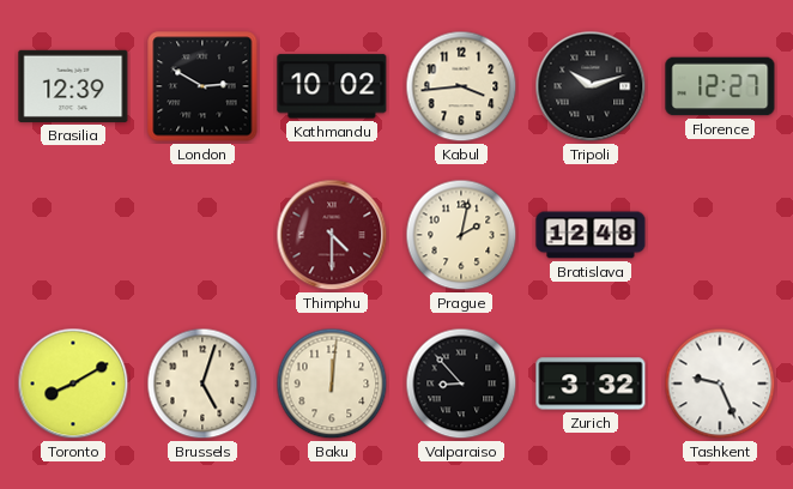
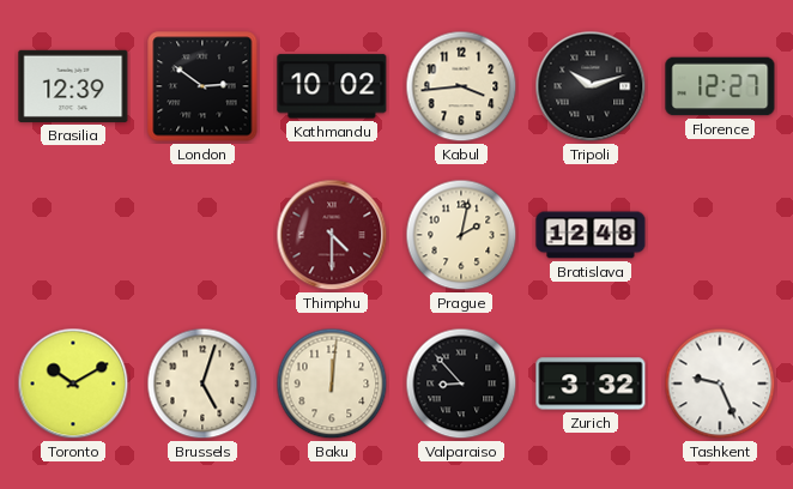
London: 2:50 -> 2:51 (202, 86)
Toronto: 8:10 -> 10:10 (73, 384)
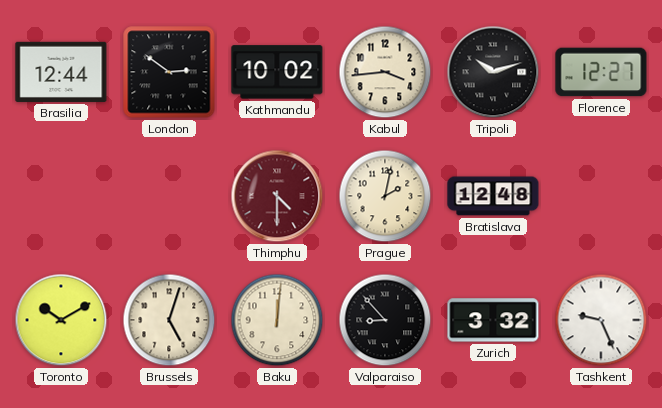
Brasilia: 12:39 -> 12:44 (61, 72)
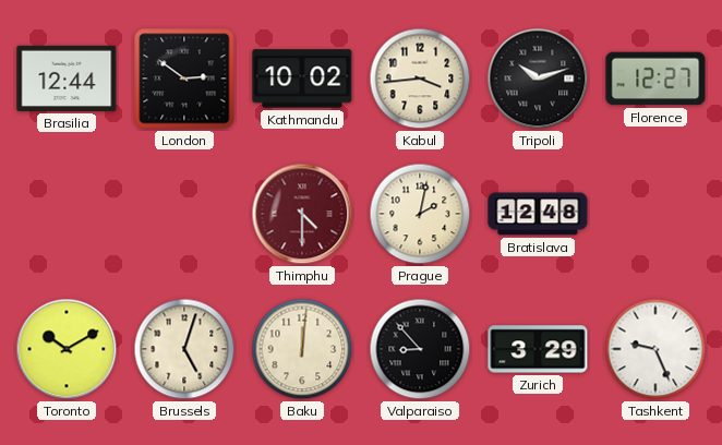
Zurich: 3:32 -> 3:29 (538, 349)
